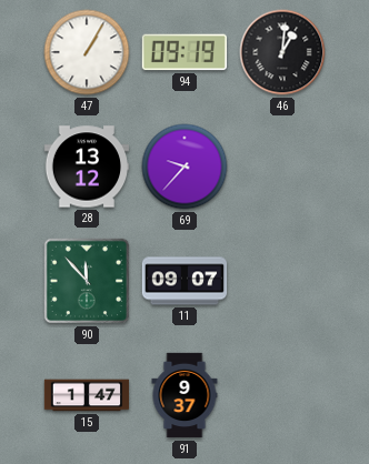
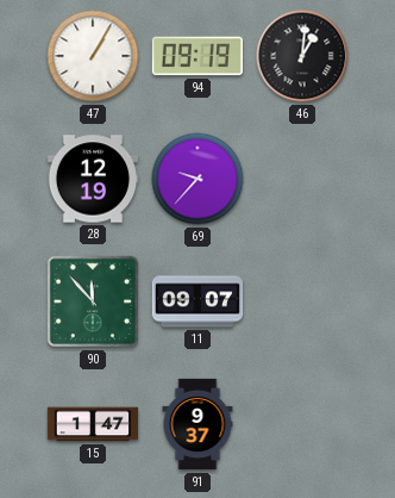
28: 13:12 -> 12:19 (93, 179)
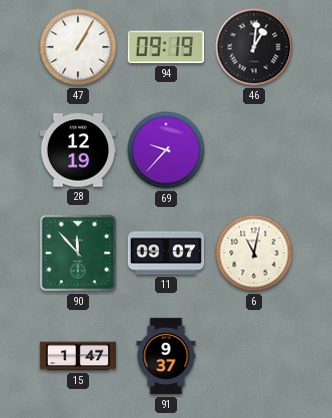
6: none -> 11:02 (254, 253)
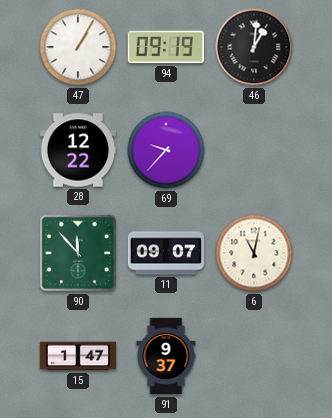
28: 12:19 -> 12:22 (78, 150)
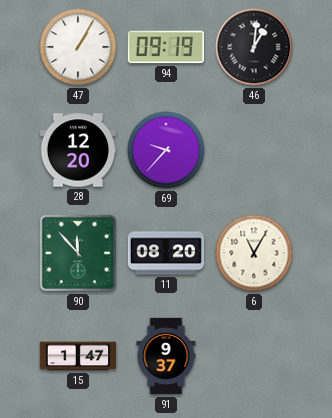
28: 12:22 -> 12:20 (78, 150)
11: 09:07 -> 08:20 (166, 253)
6: 11:02 -> 11:05 (254, 253)
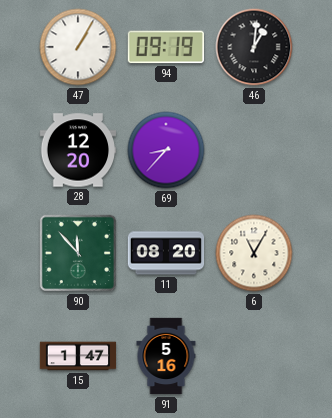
69: 9:37 -> 8:37 (166, 150)
91: 9:37 -> 5:16 (166, 356)
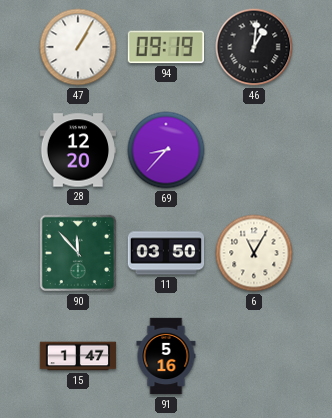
11: 08:20 -> 03:50 (166, 253)
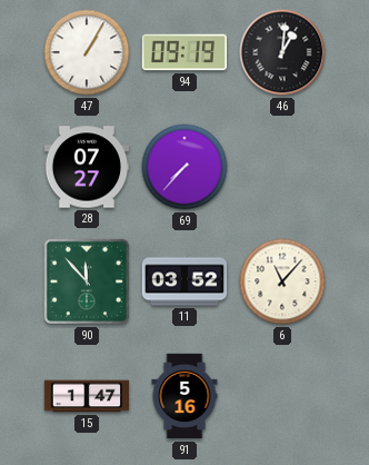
28: 12:20 -> 07:27 (87, 167)
69: 8:37 -> 7:37 (184, 167)
11: 03:50 -> 03:52 (184, 281)
6: 11:05 -> 11:07 (282, 281)
